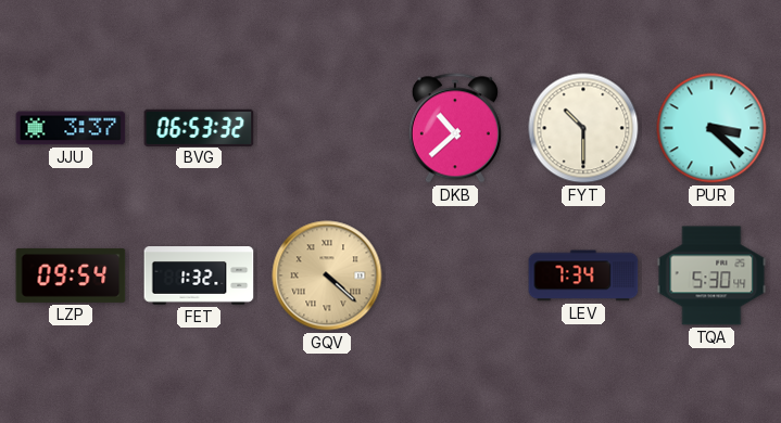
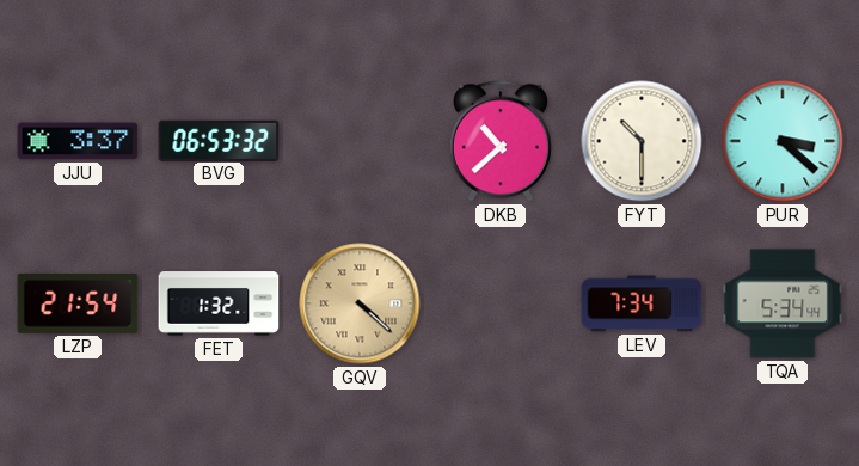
LZP: 09:54 -> 21:54 (78, 303)
TQA: 5:30 -> 5:34 (783, 303)
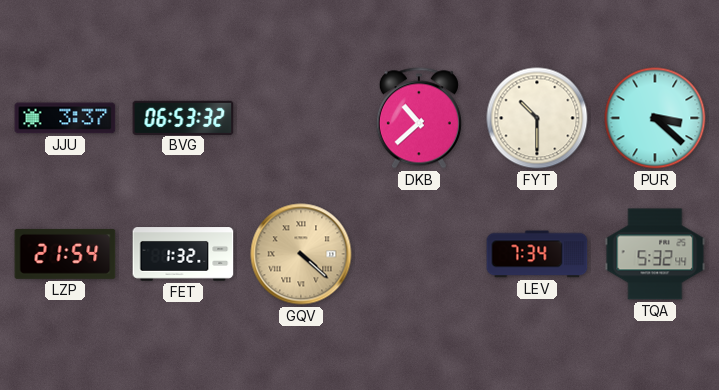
TQA: 5:34 -> 5:32 (655, 254)
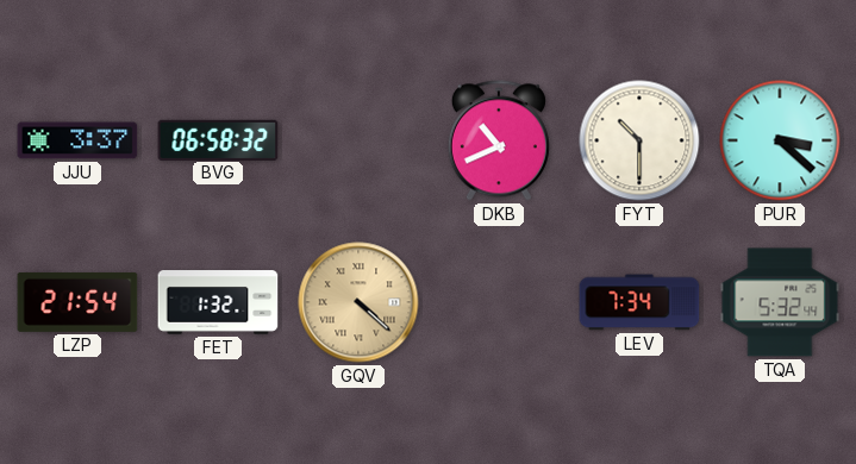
BVG: 06:53 -> 06:58 (218, 139)
DKB: 10:38 -> 10:41 (499, 140)
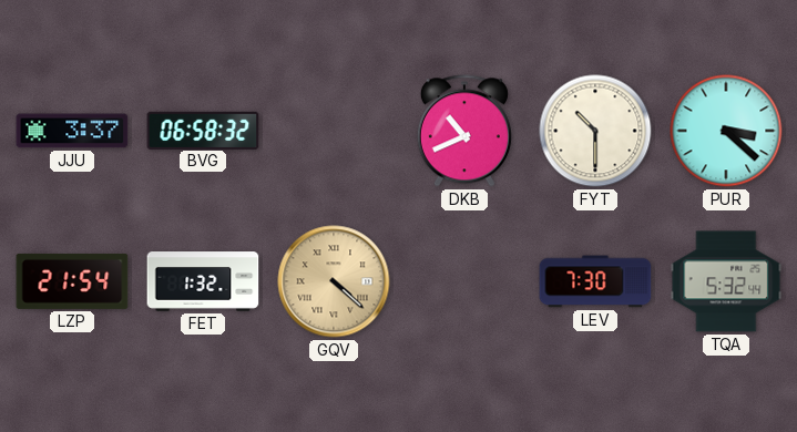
LEV: 7:34 -> 7:30 (595, 281)
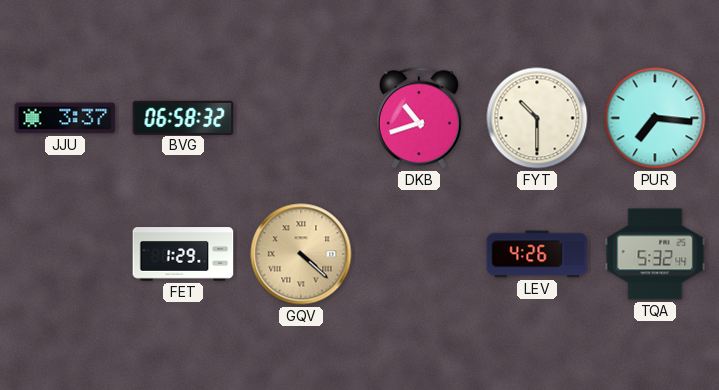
DKB: 10:41 -> 10:42 (419, 118)
PUR: 3:22 -> 7:16 (655, 118)
LZP: 21:54 -> none (72, 281)
FET: 1:32 -> 1:29 (183, 254)
LEV: 7:30 -> 4:26 (537, 254)
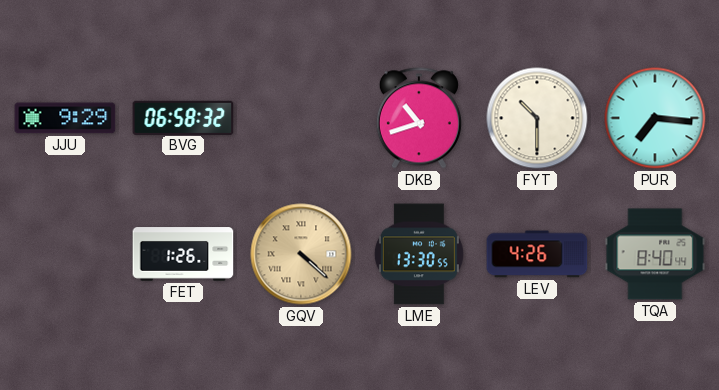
JJU: 3:37 -> 9:29 (65, 118)
FET: 1:29 -> 1:26 (183, 254)
LME: none -> 13:30 (419, 254)
TQA: 5:32 -> 8:40 (655, 254)
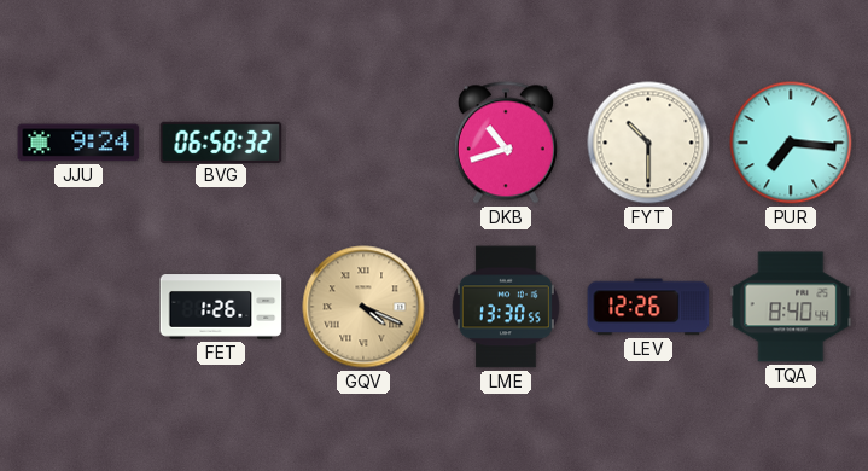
JJU: 9:29 -> 9:24 (78, 143)
GQV: 4:22 -> 4:19 (363, 307)
LEV: 4:26 -> 12:26 (648, 307)
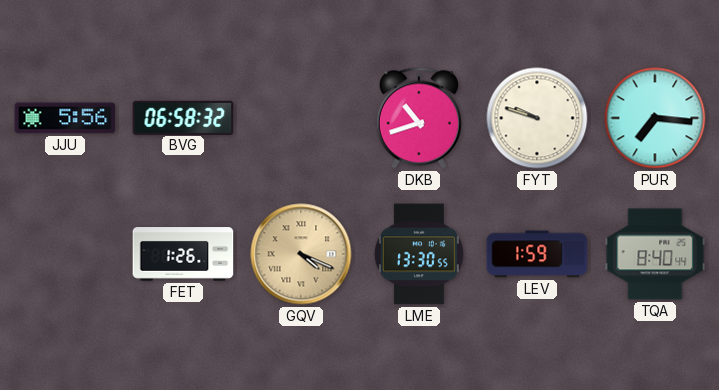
JJU: 9:24 -> 5:56 (65, 118)
FYT: 10:30 -> 9:48 (537, 118)
LEV: 12:26 -> 1:59 (537, 254)
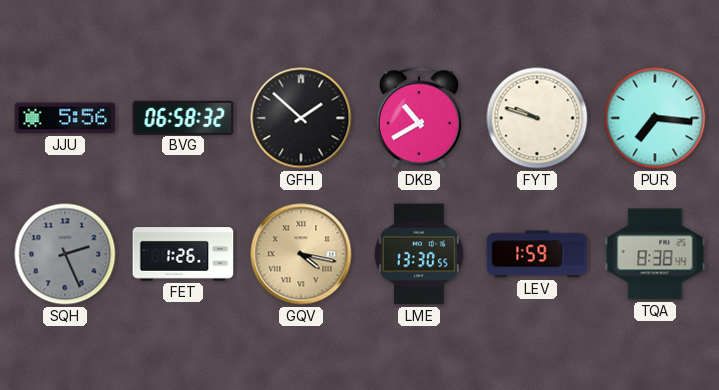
GFH: none -> 1:52 (301, 118)
DKB: 10:42 -> 10:40 (419, 118)
SQH: none -> 2:26 (65, 254)
GQV: 4:19 -> 4:17 (301, 254)
TQA: 8:40 -> 8:38 (655, 254)
